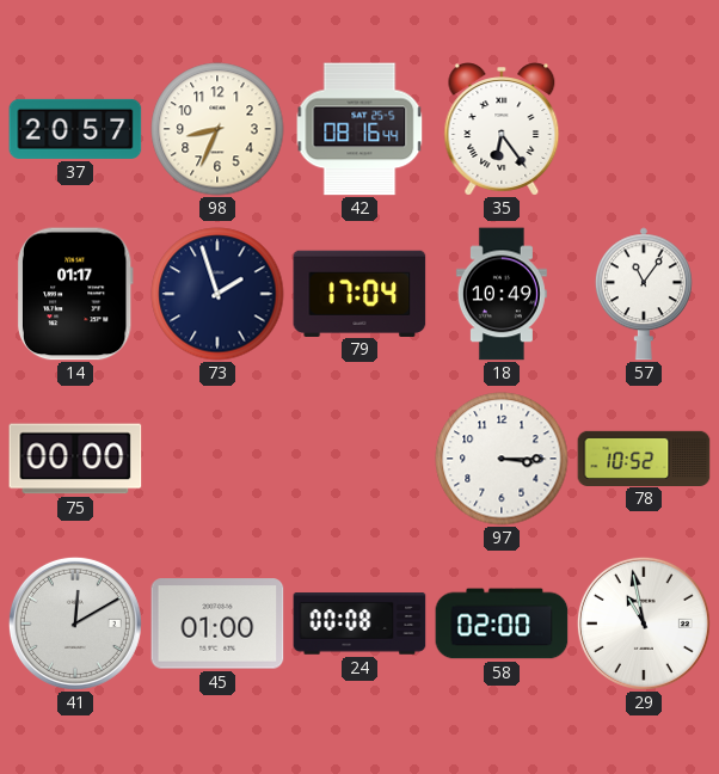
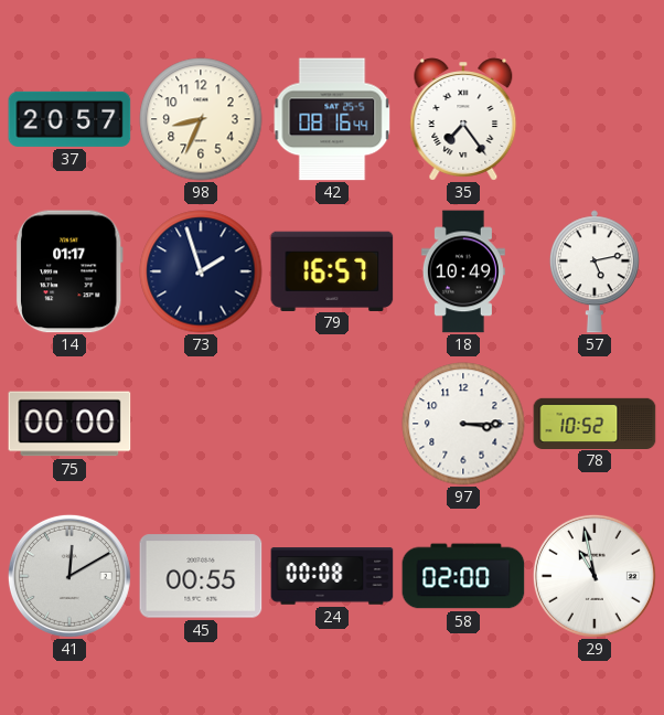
35: 6:24 -> 7:24 (463, 119)
79: 17:04 -> 16:57 (332, 270)
57: 11:06 -> 5:13 (595, 271)
45: 01:00 -> 00:55 (201, 576)
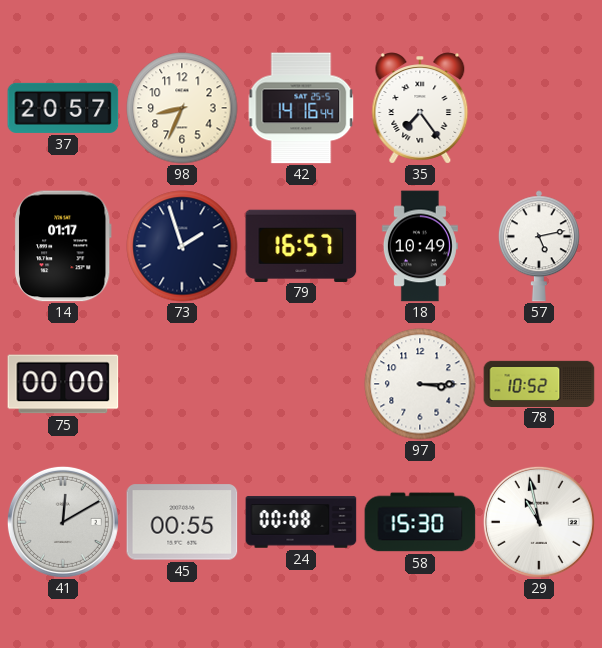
42: 08:16 -> 14:16 (301, 108)
58: 02:00 -> 15:30 (420, 522)
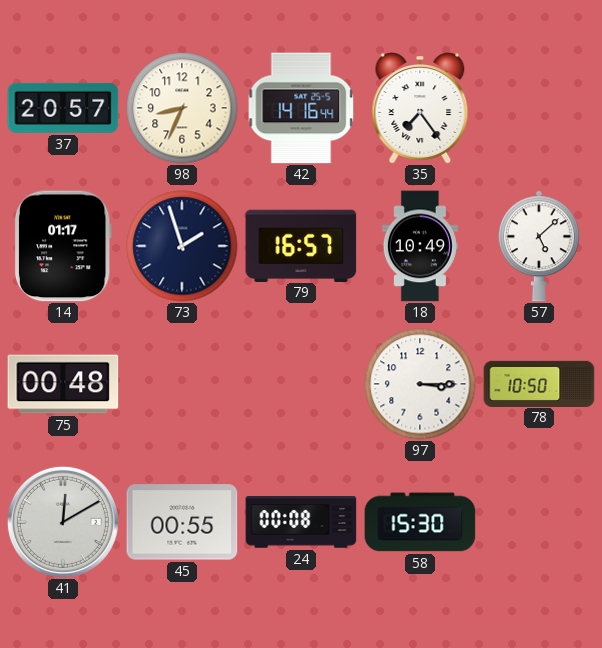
57: 5:13 -> 5:08 (539, 246)
75: 00:00 -> 00:48 (63, 384)
78: 10:52 -> 10:50 (539, 383)
29: 10:58 -> none (539, 522)
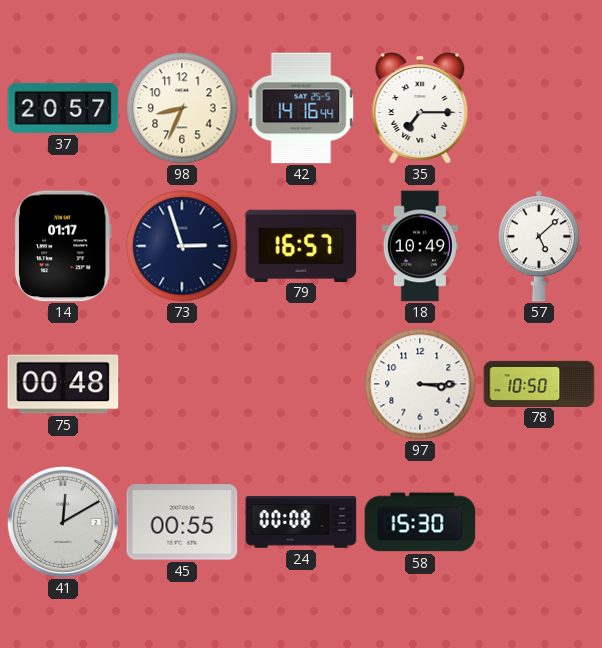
35: 7:24 -> 7:15 (420, 108)
73: 1:57 -> 2:57 (182, 246)
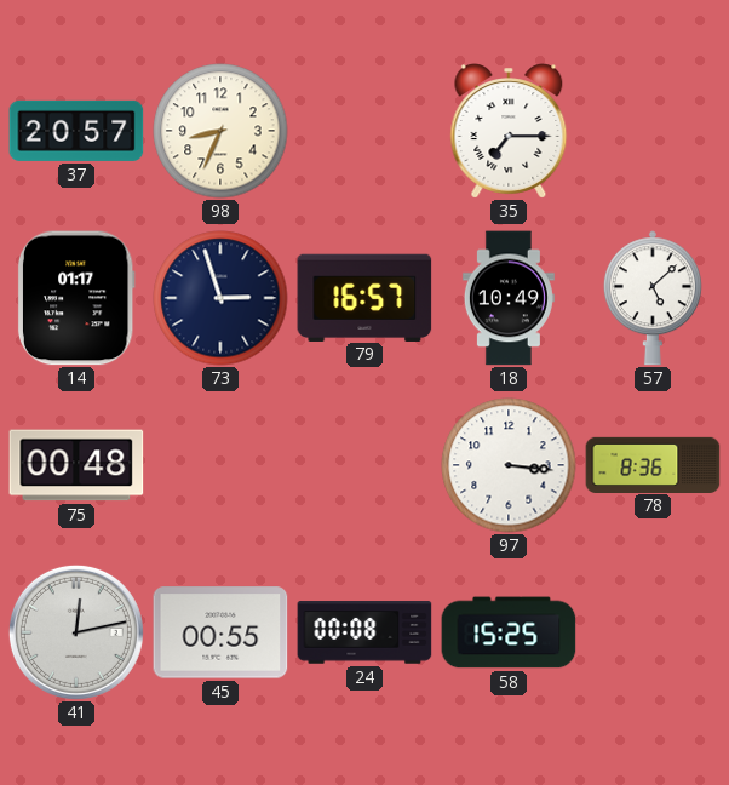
42: 14:16 -> none (301, 108)
97: 3:15 -> 3:16 (509, 465)
78: 10:50 -> 8:36 (653, 464)
41: 12:10 -> 12:13 (76, 632)
58: 15:30 -> 15:25 (509, 632)
